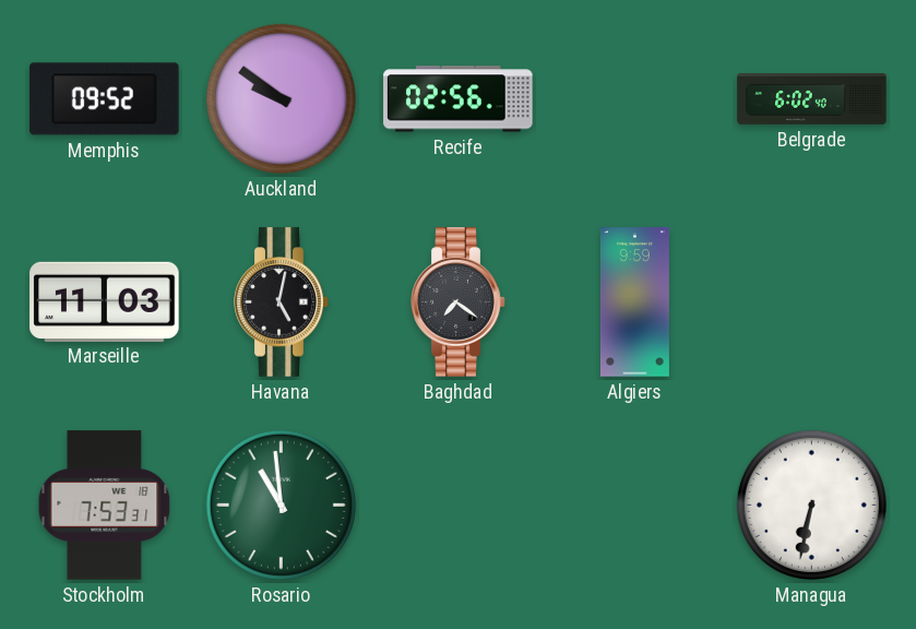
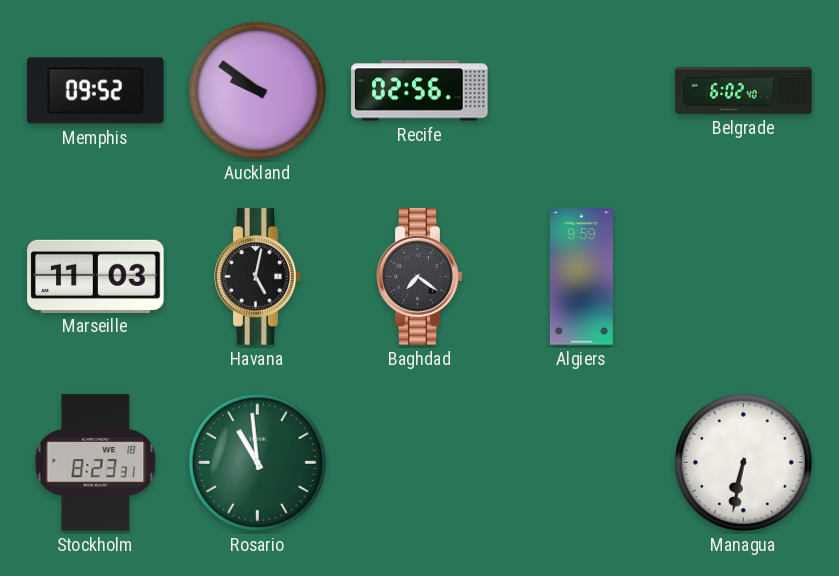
Stockholm: 7:53 -> 8:23 (96, 463)
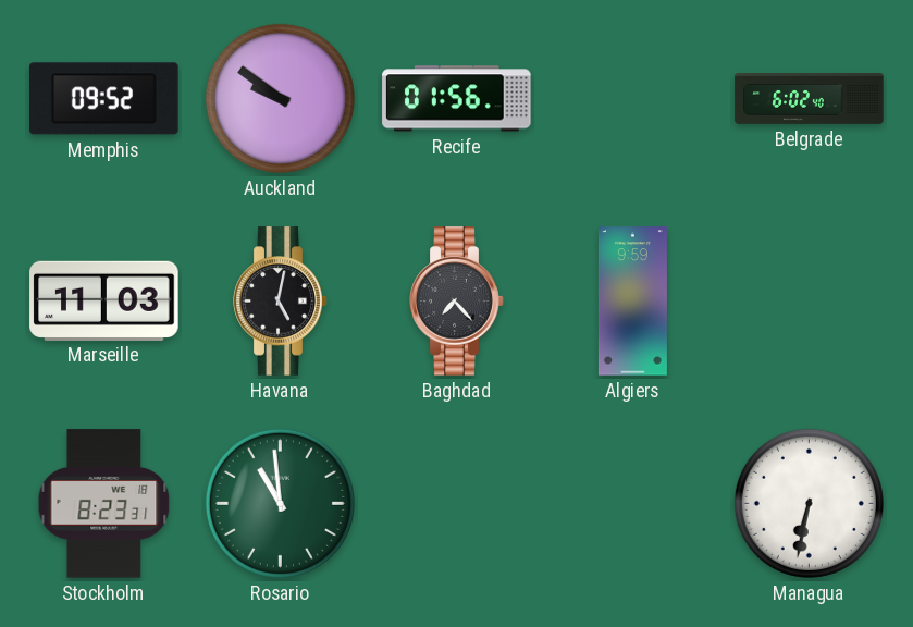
Recife: 02:56 -> 01:56 (457, 99)
Baghdad: 7:21 -> 7:23 (457, 302)
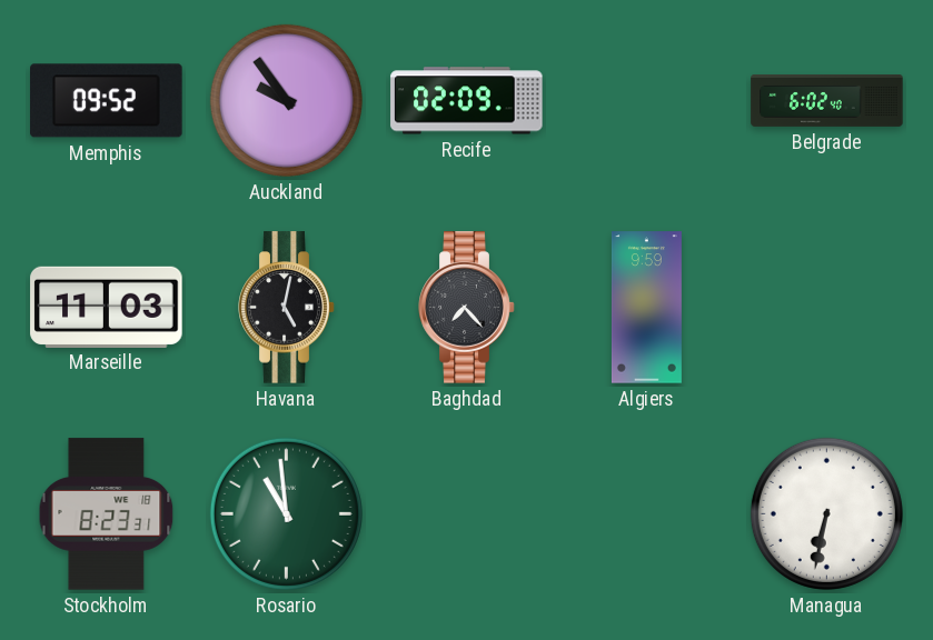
Auckland: 9:51 -> 9:54 (286, 100)
Recife: 01:56 -> 02:09 (467, 101)
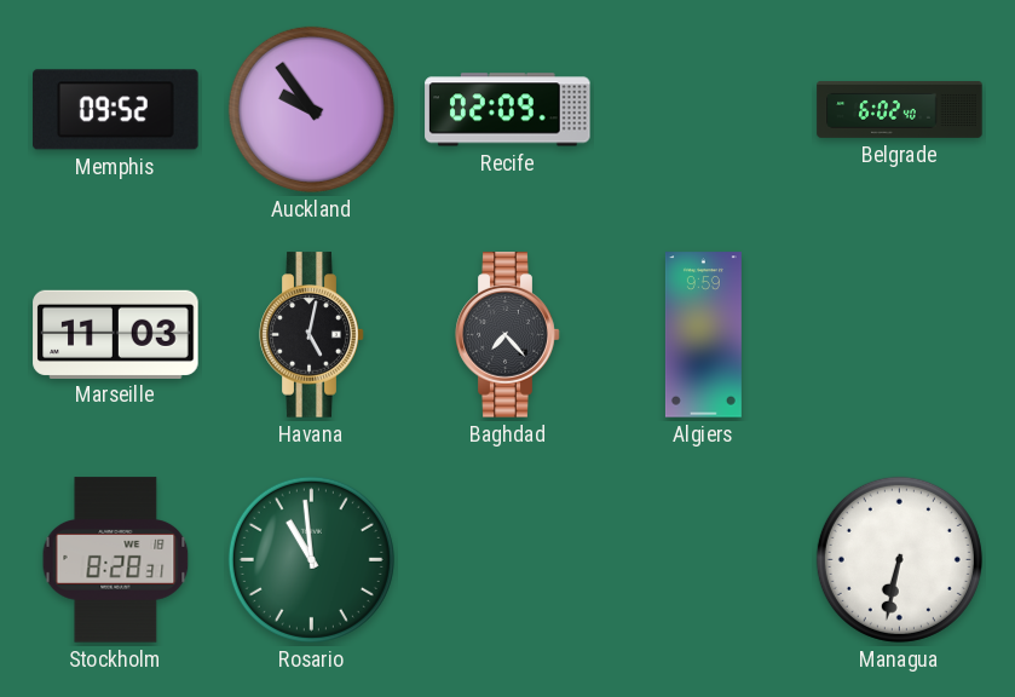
Stockholm: 8:23 -> 8:28 (116, 560)
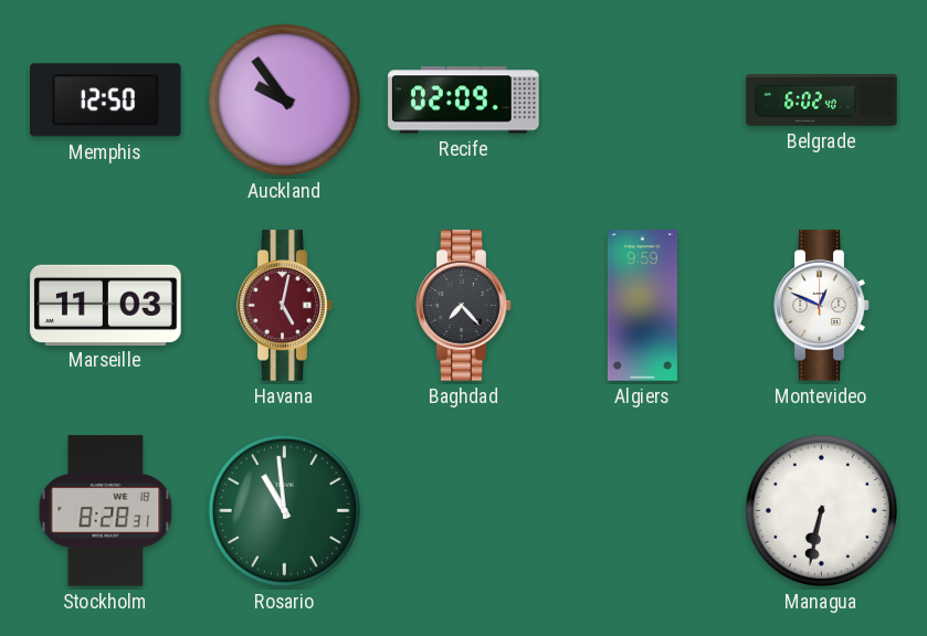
Memphis: 09:52 -> 12:50 (106, 100)
Havana dial: black -> burgundy (285, 306)
Montevideo: none -> 12:49 (822, 306)
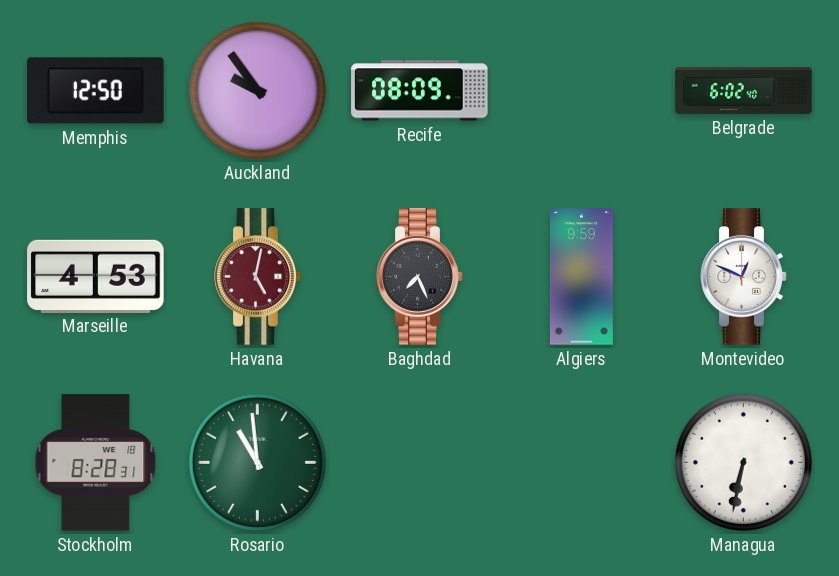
Recife: 02:09 -> 08:09 (420, 91)
Marseille: 11:03 -> 4:53 (96, 276)
Baghdad: 7:23 -> 7:26 (420, 277)
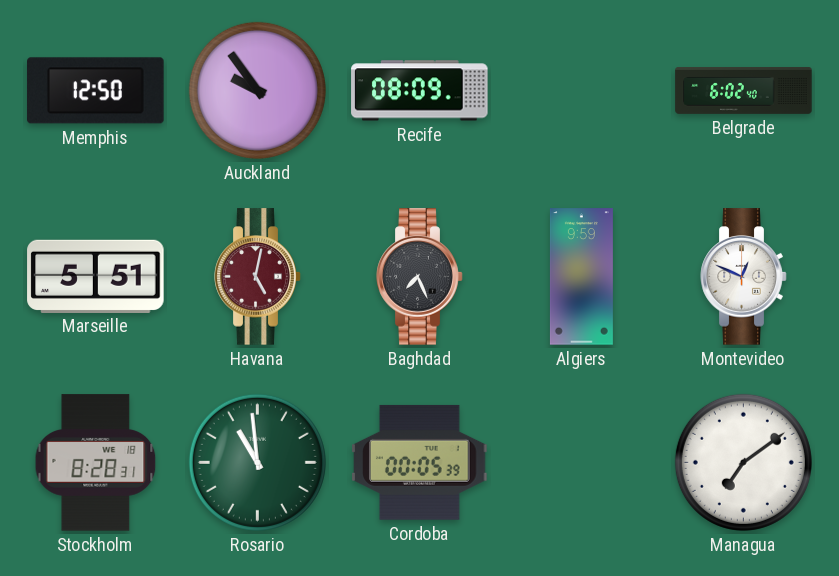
Marseille: 4:53 -> 5:51 (96, 276)
Cordoba: none -> 00:05 (420, 462)
Managua: 6:32 -> 7:09 (743, 462)
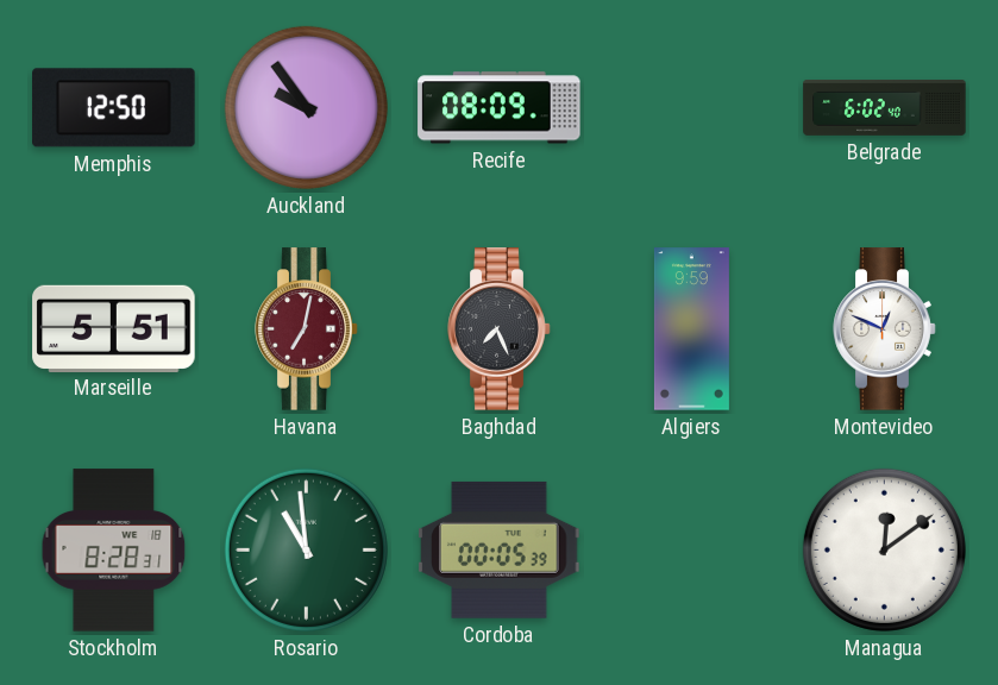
Havana: 5:02 -> 7:02 (307, 329)
Managua: 7:09 -> 12:09 (884, 549)
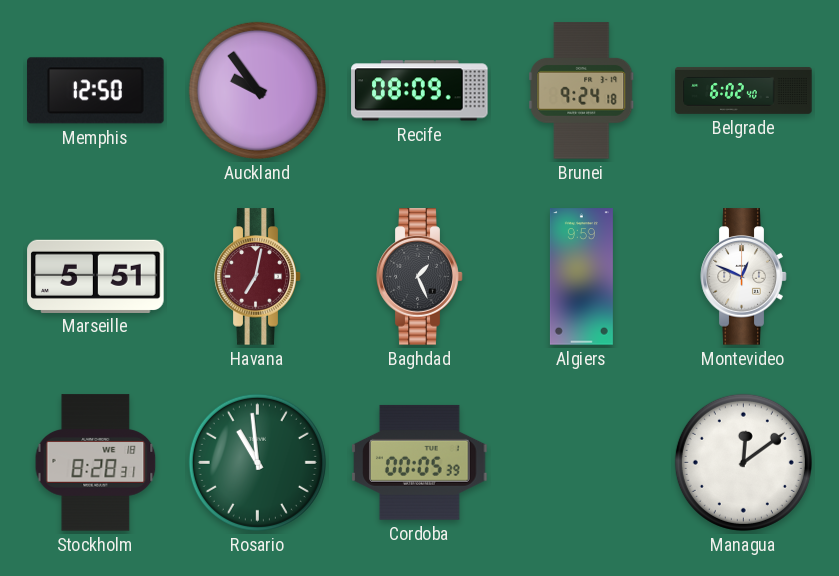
Brunei: none -> 9:24 (582, 91)
Baghdad: 7:26 -> 1:26 (420, 277)
